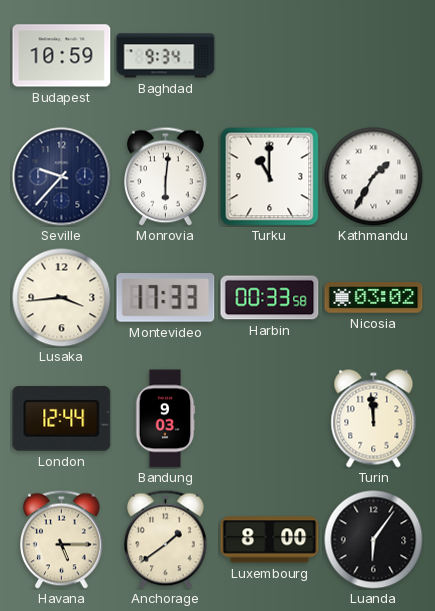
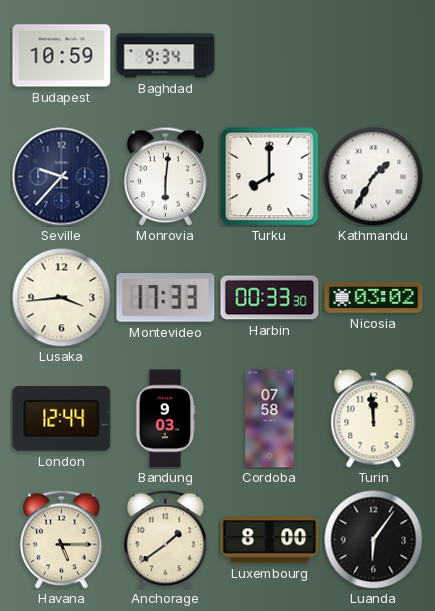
Turku: 11:00 -> 8:00 (269, 176)
Harbin: 00:33:58 -> 00:33:30 (270, 298)
Cordoba: none -> 07:58 (270, 419)
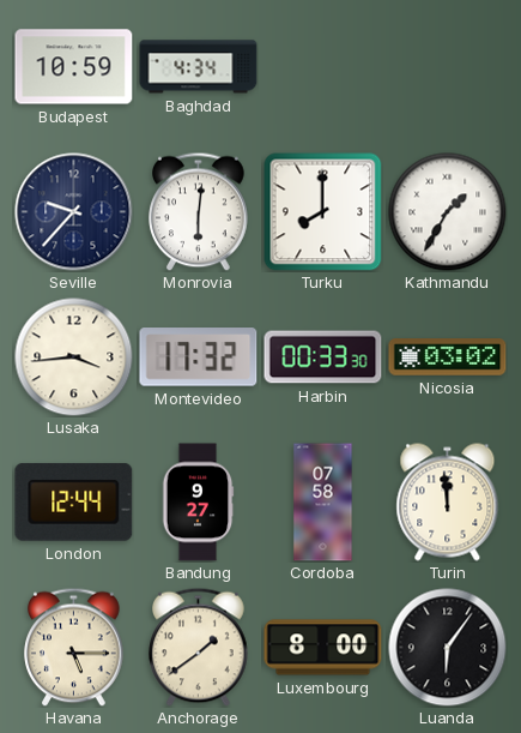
Baghdad: 9:34 -> 4:34 (199, 67)
Montevideo: 17:33 -> 17:32 (199, 358)
Bandung: 9:03 -> 9:27 (198, 503)
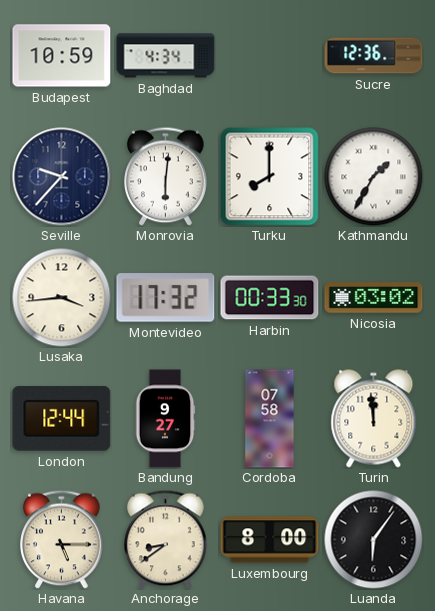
Sucre: none -> 12:36 (374, 56)
Anchorage: 1:39 -> 8:39 (166, 539)
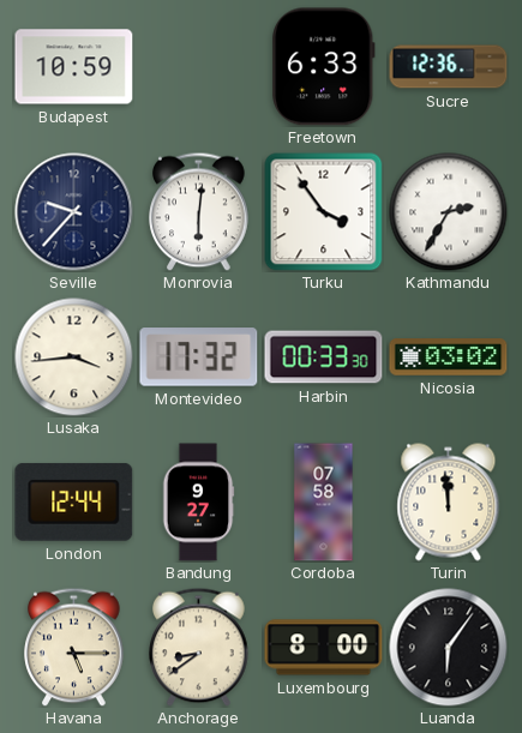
Baghdad: 4:34 -> none (166, 56)
Freetown: none -> 6:33 (324, 67)
Turku: 8:00 -> 3:54 (323, 211)
Kathmandu: 1:35 -> 2:35 (449, 212)
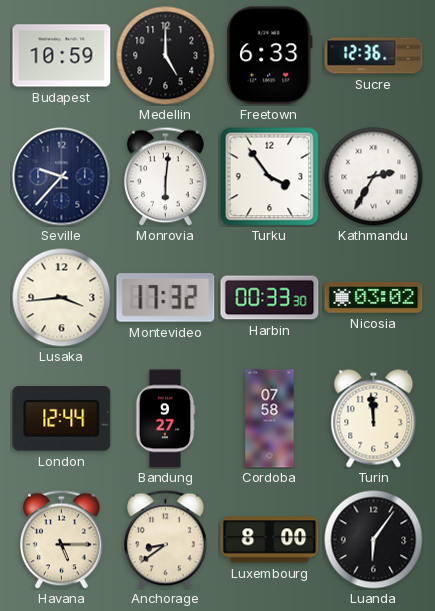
Medellin: none -> 5:00 (166, 56)
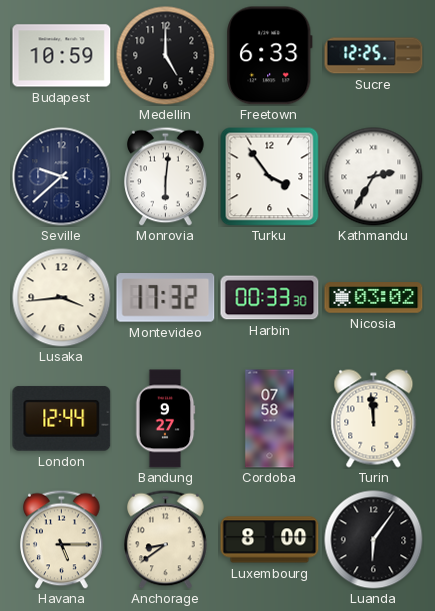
Sucre: 12:36 -> 12:25 (374, 56)
Seville: 9:37 -> 9:38 (62, 177)
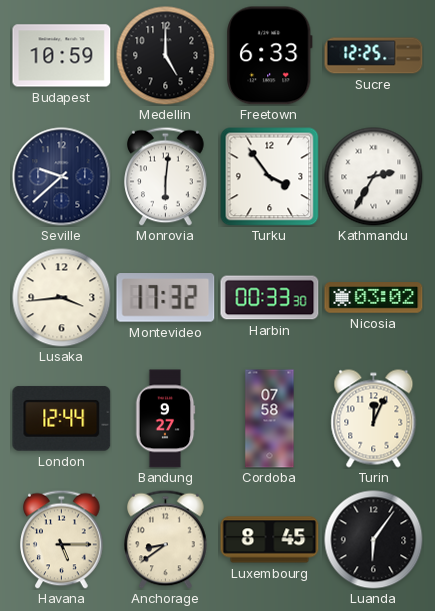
Turin: 11:59 -> 12:04 (374, 419)
Luxembourg: 8:00 -> 8:45 (270, 540)
